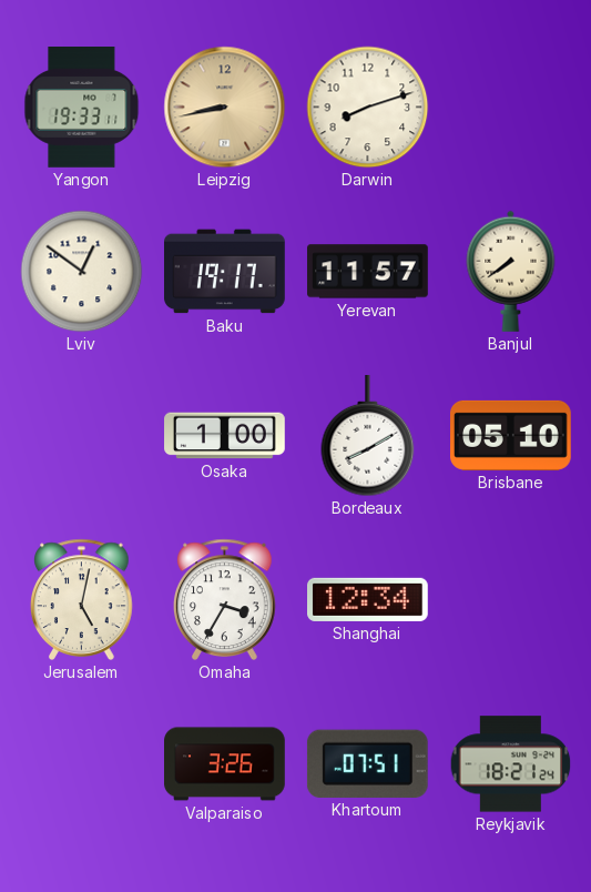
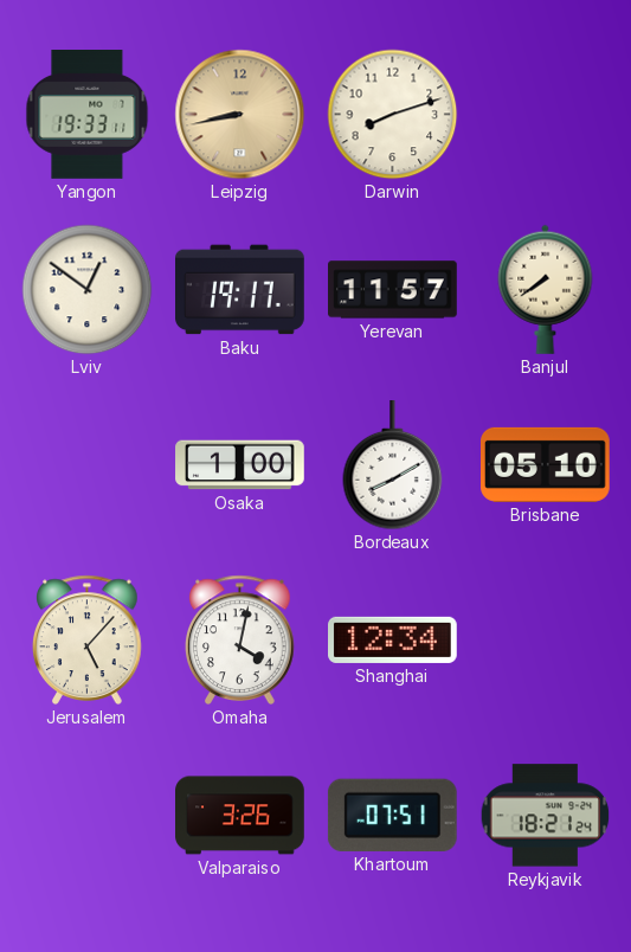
Jerusalem: 5:02 -> 5:07 (88, 639)
Omaha: 3:35 -> 4:02 (240, 639)
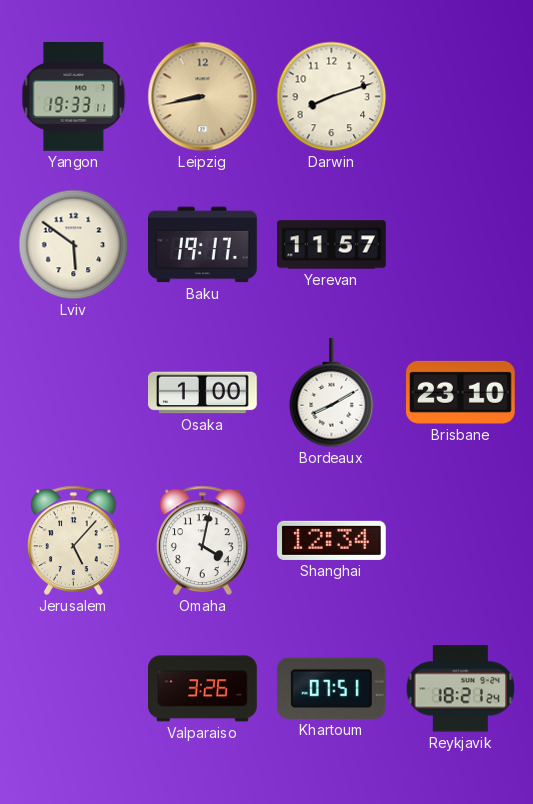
Lviv: 12:51 -> 5:51 (74, 245)
Banjul: 7:39 -> none (546, 289)
Brisbane: 05:10 -> 23:10 (461, 392)
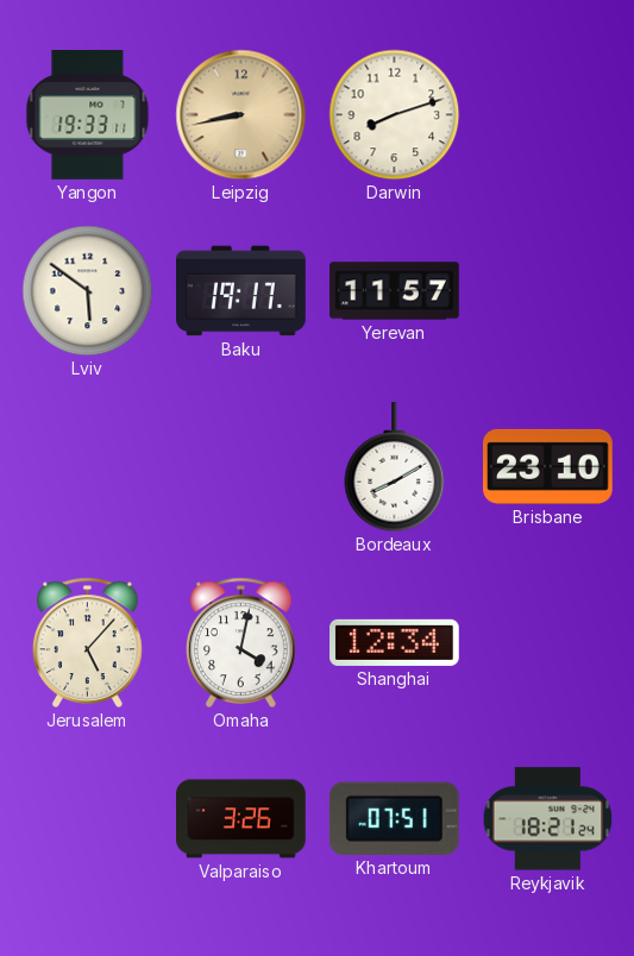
Osaka: 1:00 -> none (203, 393)
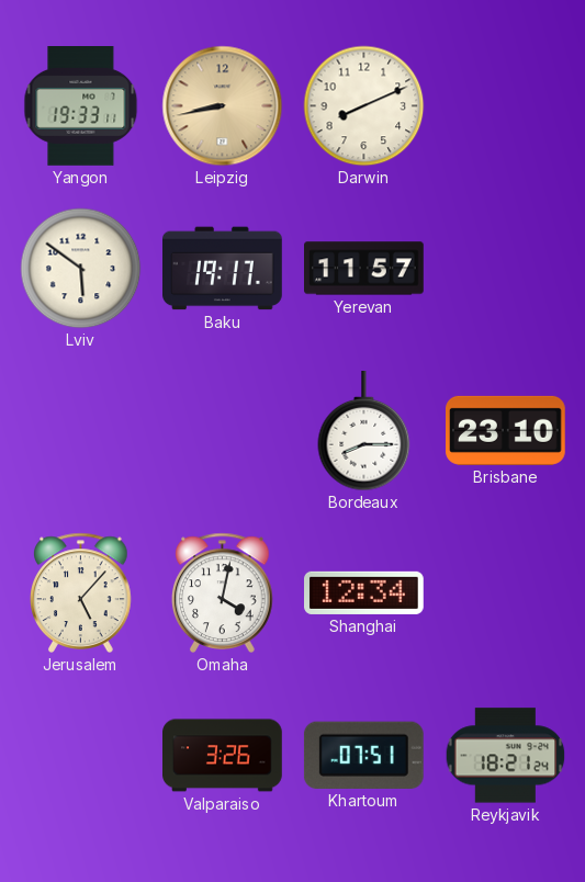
Darwin: 8:12 -> 8:11 (364, 106)
Bordeaux: 8:10 -> 8:15 (364, 432)
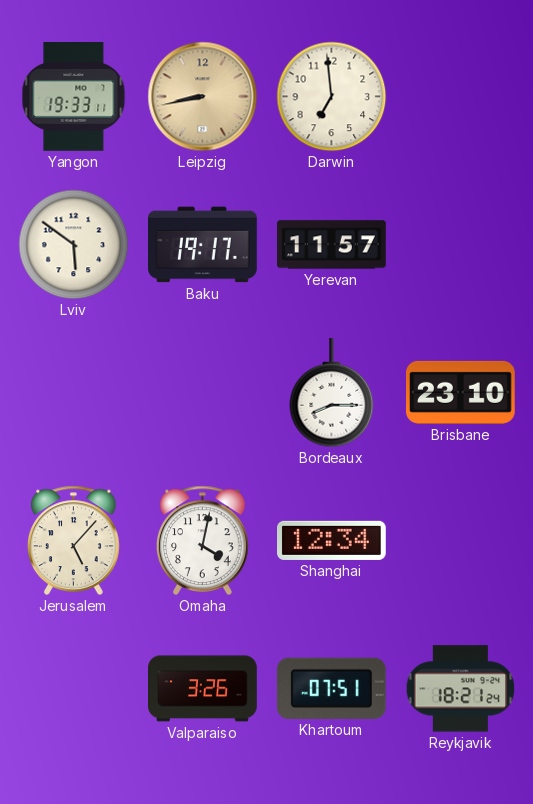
Darwin: 8:11 -> 6:59 (332, 97)
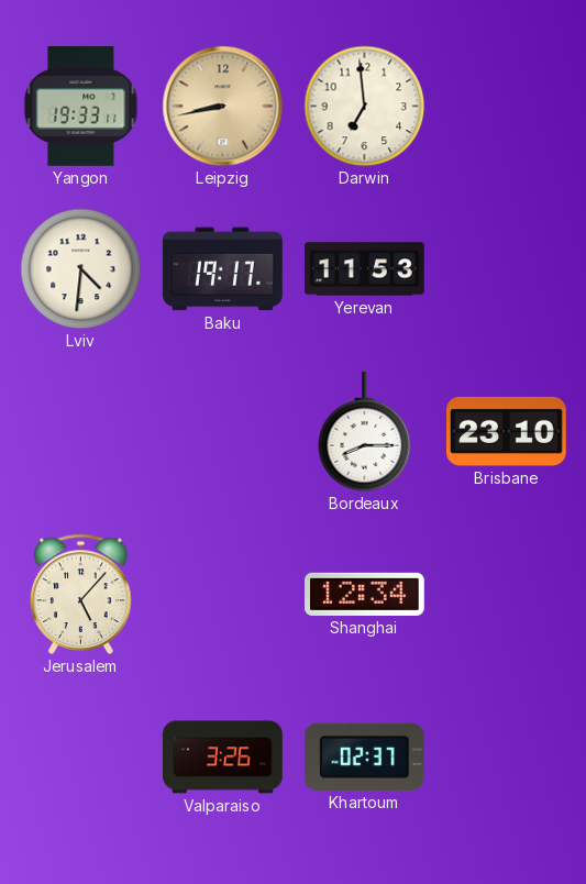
Lviv: 5:51 -> 4:31 (81, 269)
Yerevan: 11:57 -> 11:53 (365, 269)
Omaha: 4:02 -> none (203, 540)
Khartoum: 07:51 -> 02:37 (364, 756)
Reykjavik: 18:21 -> none (461, 689)
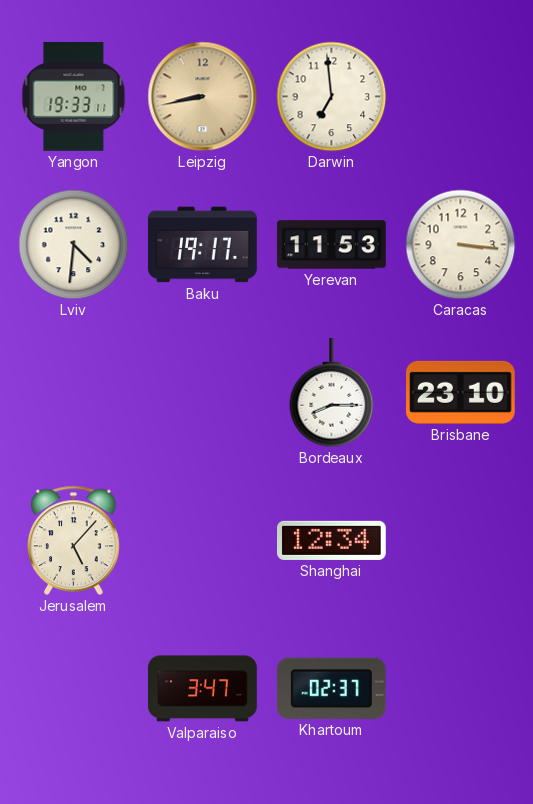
Caracas: none -> 3:16 (461, 245)
Valparaiso: 3:26 -> 3:47 (203, 689)
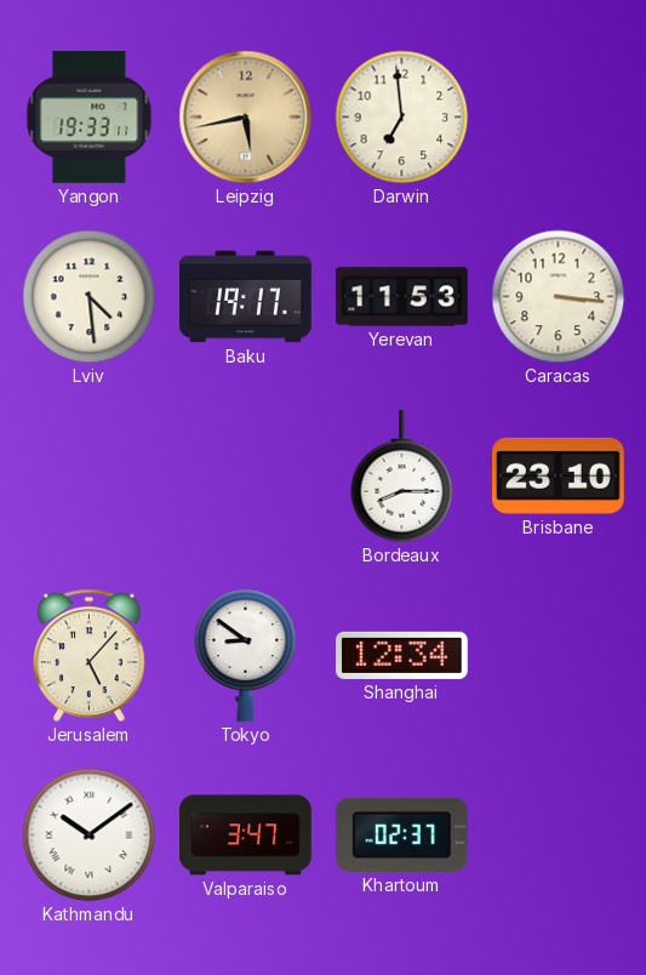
Leipzig: 8:43 -> 5:43 (246, 118)
Lviv: 4:31 -> 4:29 (90, 297)
Tokyo: none -> 8:51 (246, 655)
Kathmandu: none -> 10:09 (90, 836)
